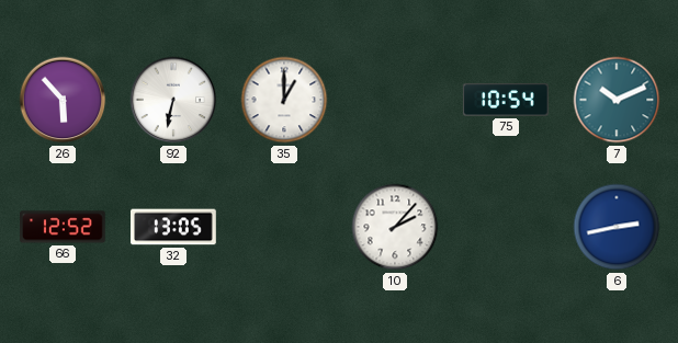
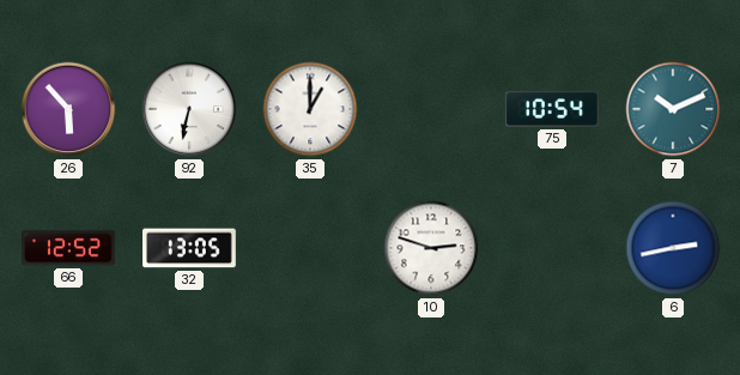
10: 2:07 -> 2:48 (431, 248)
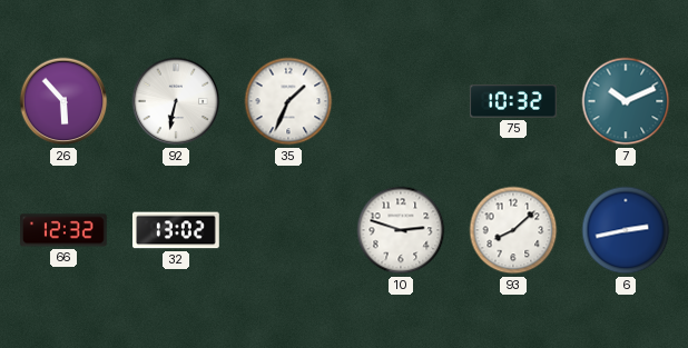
35: 1:00 -> 1:34 (288, 101)
75: 10:54 -> 10:32 (513, 101)
66: 12:52 -> 12:32 (65, 230)
32: 13:05 -> 13:02 (177, 230)
93: none -> 8:08 (513, 230)
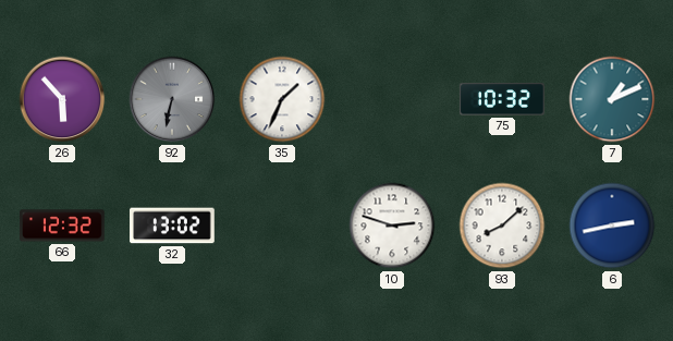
92 dial: white -> grey (172, 99)
7: 10:11 -> 1:11 (612, 99)
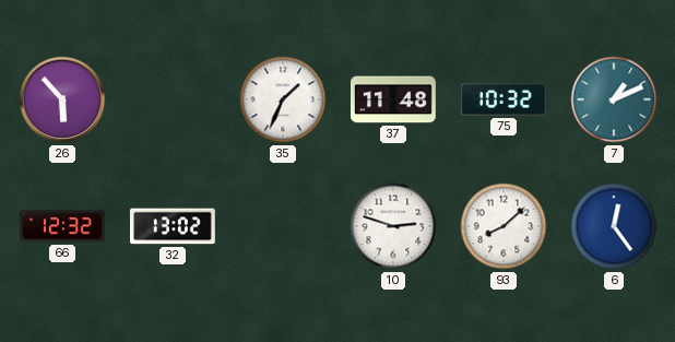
92: 6:32 -> none (172, 99)
37: none -> 11:48 (393, 99)
6: 2:43 -> 12:24 (614, 226)
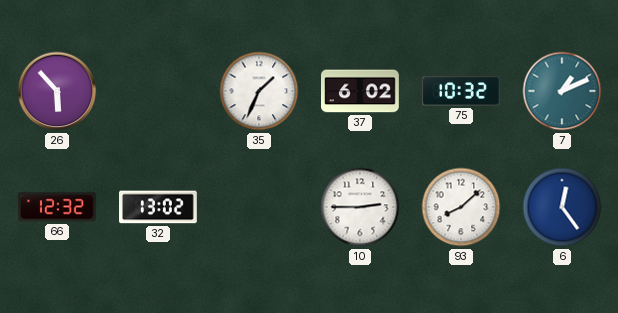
37: 11:48 -> 6:02 (360, 91)
10: 2:48 -> 2:45 (360, 207)
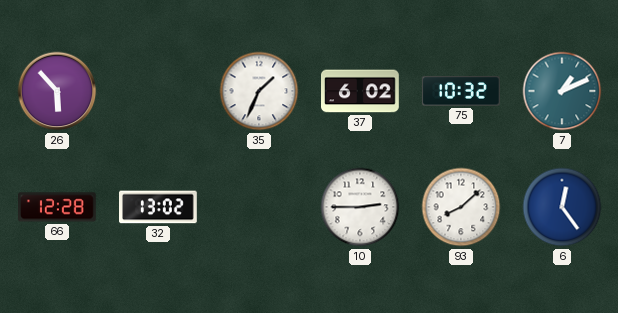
66: 12:32 -> 12:28 (58, 207)
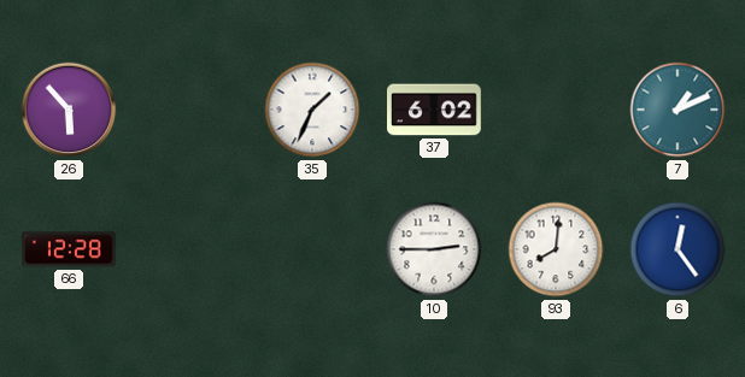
75: 10:32 -> none (461, 91)
32: 13:02 -> none (159, 207)
93: 8:08 -> 8:01 (556, 249)
